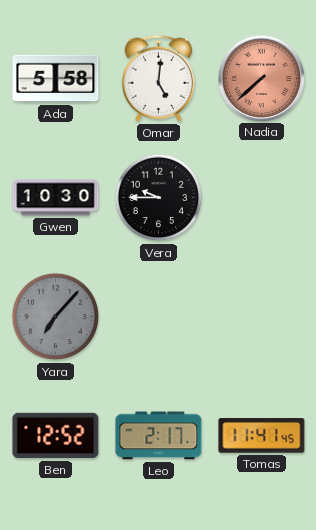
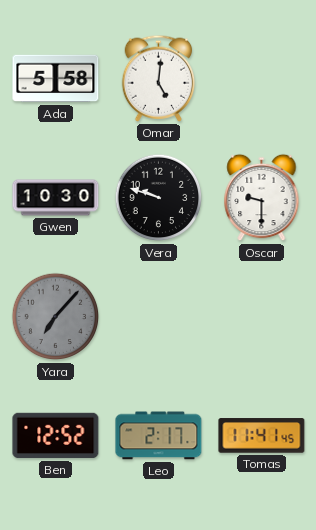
Nadia: 7:38 -> none (261, 78)
Vera: 9:45 -> 9:48 (159, 198)
Oscar: none -> 9:30 (262, 198)
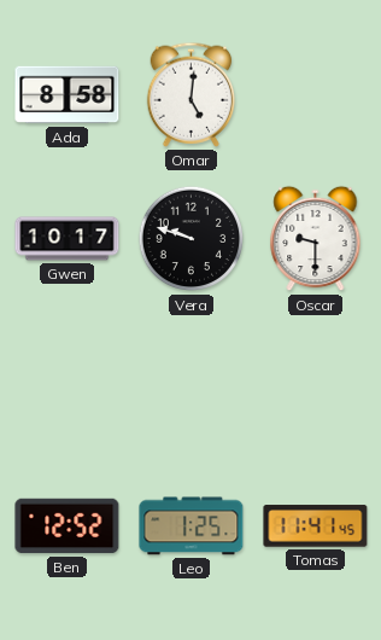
Ada: 5:58 -> 8:58 (68, 95)
Gwen: 10:30 -> 10:17 (68, 239)
Yara: 7:07 -> none (56, 317)
Leo: 2:17 -> 1:25 (192, 526)
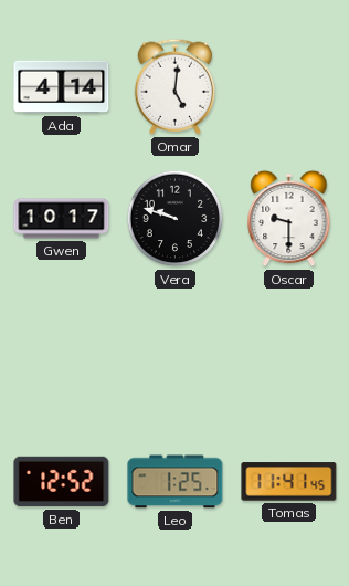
Ada: 8:58 -> 4:14 (62, 87)
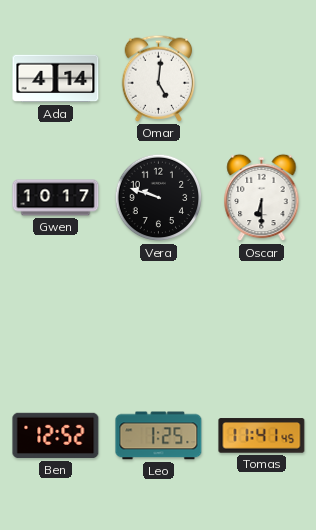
Oscar: 9:30 -> 6:30 (262, 198)
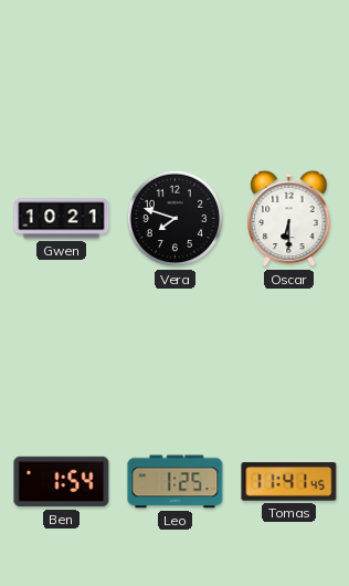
Ada: 4:14 -> none (56, 79)
Omar: 5:01 -> none (159, 78)
Gwen: 10:17 -> 10:21 (62, 219)
Vera: 9:48 -> 7:48 (176, 219)
Ben: 12:52 -> 1:54 (62, 482)
